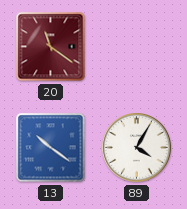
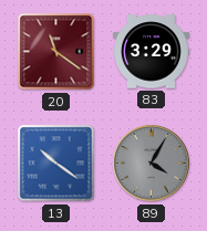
83: none -> 3:29 (152, 52)
89 dial: white -> grey (152, 164)
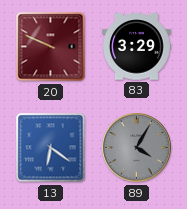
20: 11:21 -> 9:49 (51, 47)
13: 10:21 -> 6:21 (51, 148)
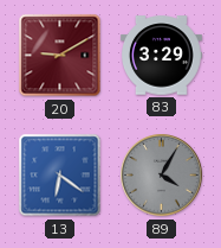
20: 9:49 -> 9:10 (60, 56)
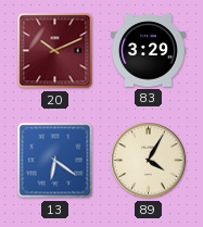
20: 9:10 -> 10:11 (55, 51)
89 dial: grey -> cream (149, 161)
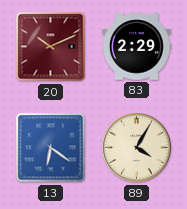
83: 3:29 -> 2:29 (137, 47)
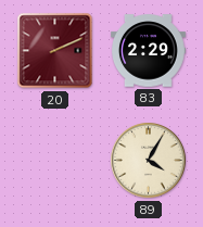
20: 10:11 -> 2:11 (55, 51)
13: 6:21 -> none (51, 148)
